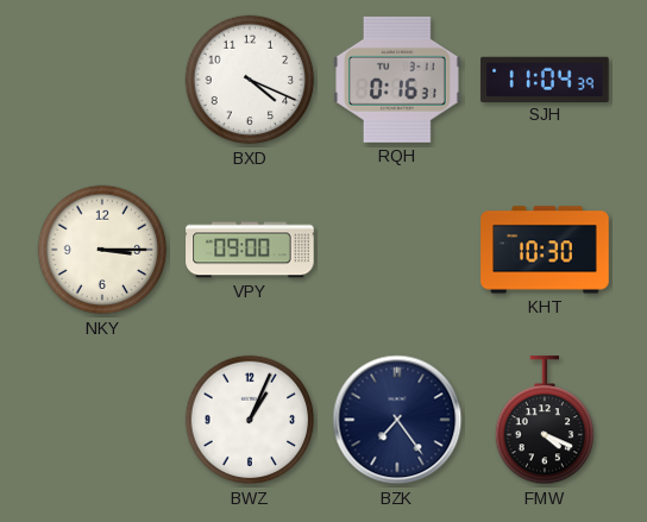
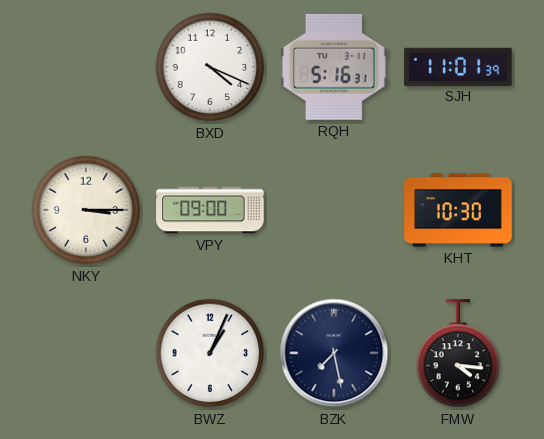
RQH: 0:16 -> 5:16 (334, 67)
SJH: 11:04 -> 11:01 (458, 66)
BZK: 7:24 -> 7:28 (334, 353)
FMW: 4:19 -> 4:16 (458, 354)
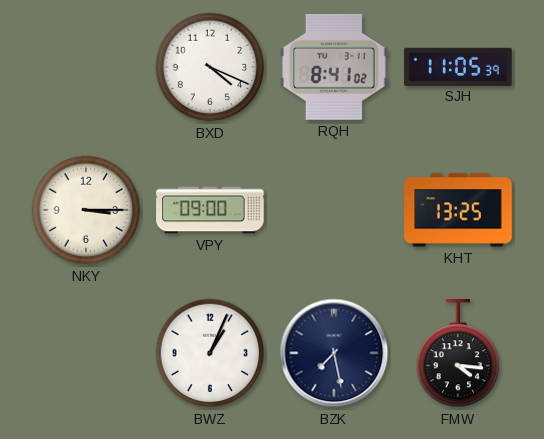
RQH: 5:16 -> 8:41 (334, 67)
SJH: 11:01 -> 11:05 (458, 66)
KHT: 10:30 -> 13:25 (458, 210)
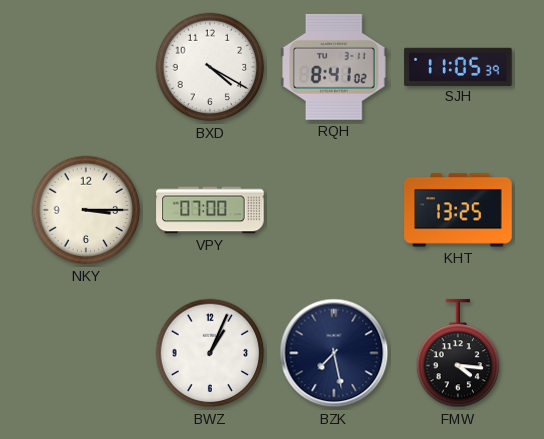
BXD: 4:19 -> 4:20 (210, 67)
VPY: 09:00 -> 07:00 (210, 210)
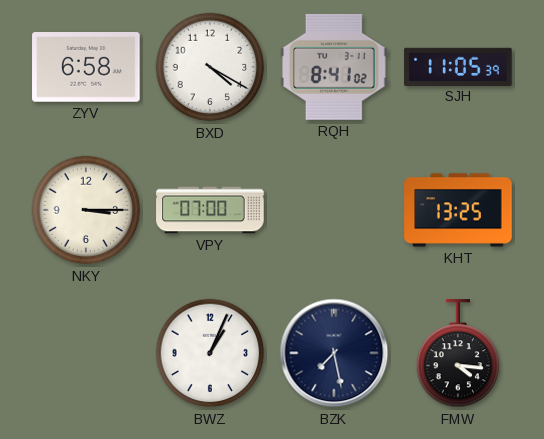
ZYV: none -> 6:58 (86, 68)
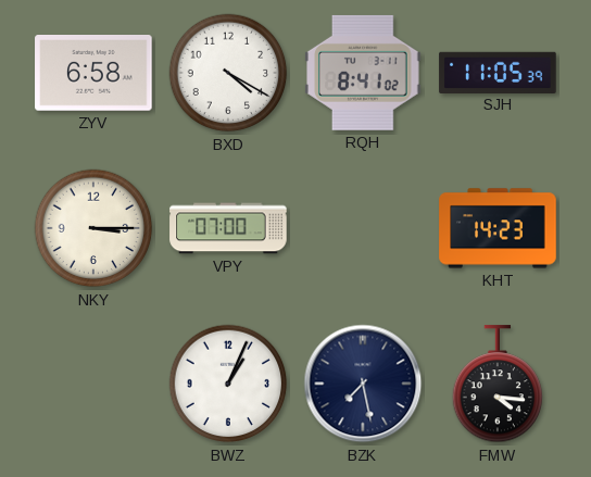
KHT: 13:25 -> 14:23 (498, 228)
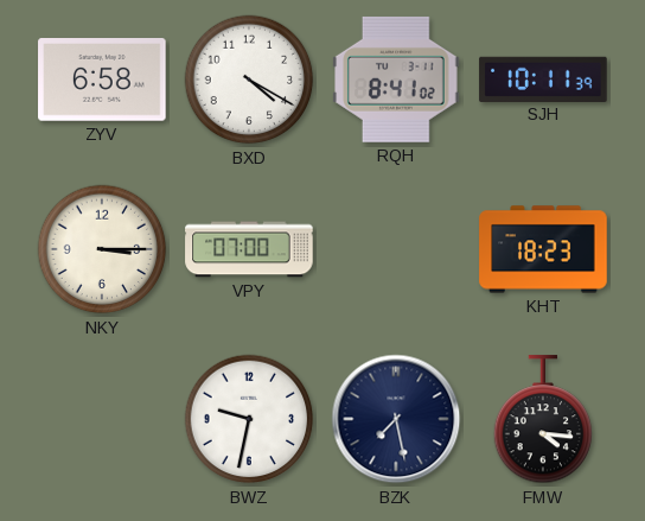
SJH: 11:05 -> 10:11 (543, 78)
KHT: 14:23 -> 18:23 (543, 249)
BWZ: 1:04 -> 9:32 (249, 419)
